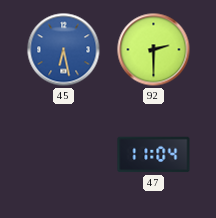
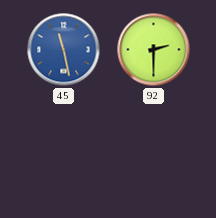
45: 6:28 -> 11:28 (64, 50)
47: 11:04 -> none (154, 155)
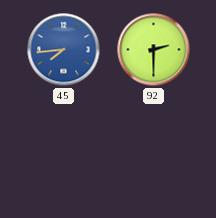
45: 11:28 -> 7:44 (64, 50)
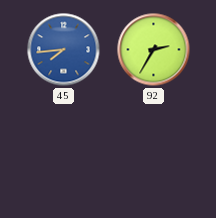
92: 2:30 -> 2:35 (154, 50)
